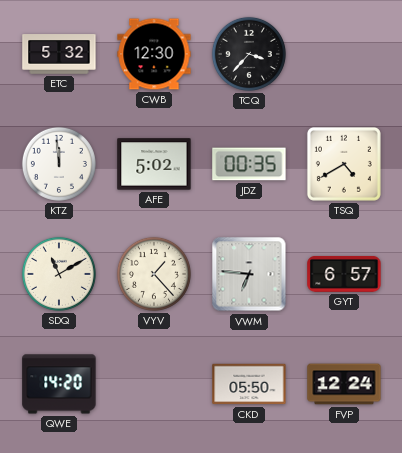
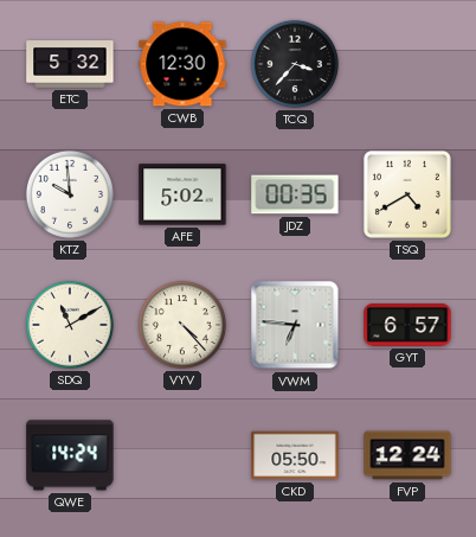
KTZ: 11:59 -> 9:59 (70, 194)
VYV: 1:23 -> 4:23 (182, 325)
QWE: 14:20 -> 14:24 (70, 455)
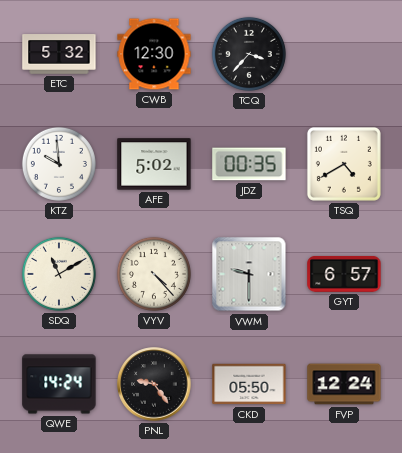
VWM: 6:46 -> 9:30 (249, 274)
PNL: none -> 9:24 (154, 384)
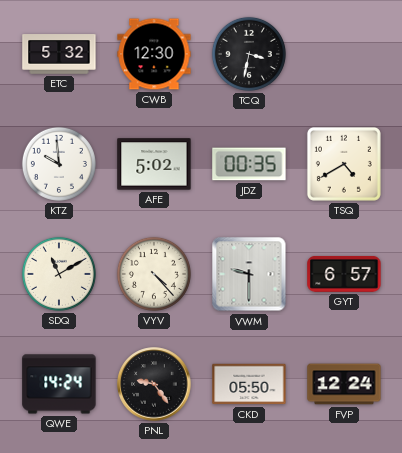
TCQ: 3:37 -> 3:32 (249, 54)
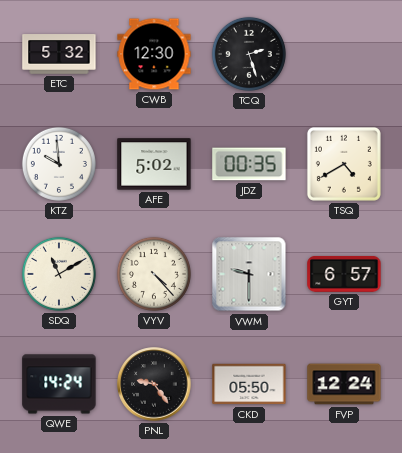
TCQ: 3:32 -> 2:27 (249, 54)
